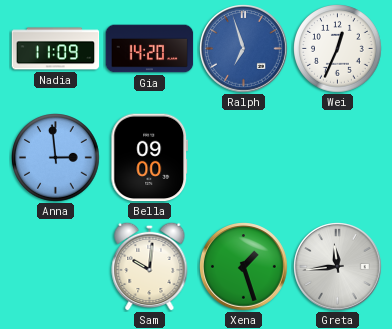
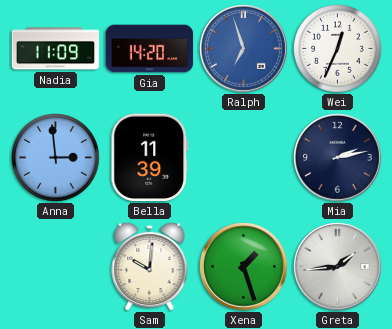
Bella: 09:00 -> 11:39 (150, 158)
Mia: none -> 2:13 (338, 158)
Greta: 11:44 -> 1:44 (338, 267)
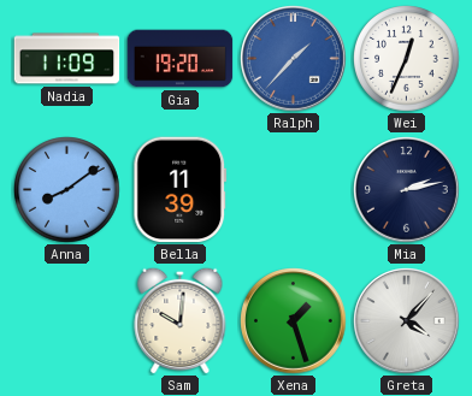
Gia: 14:20 -> 19:20 (181, 59)
Ralph: 6:57 -> 1:37 (294, 59)
Anna: 2:59 -> 8:09 (67, 190)
Greta: 1:44 -> 4:07 (407, 321)
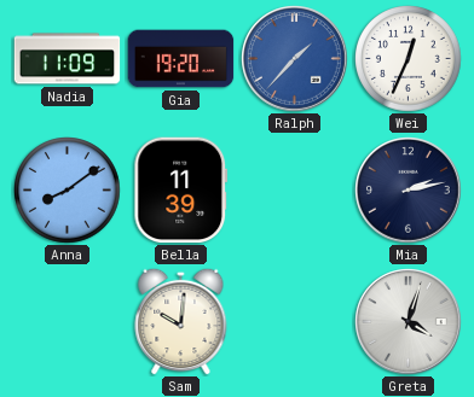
Xena: 1:27 -> none (294, 321)
Greta: 4:07 -> 4:03 (409, 322)
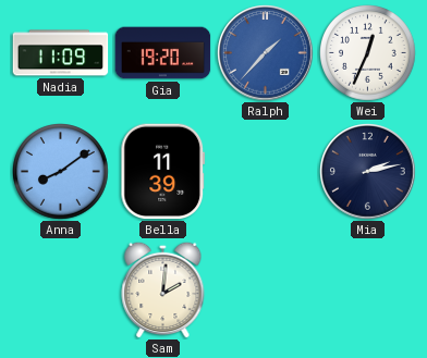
Sam: 10:01 -> 2:01 (163, 289)
Greta: 4:03 -> none (409, 322)
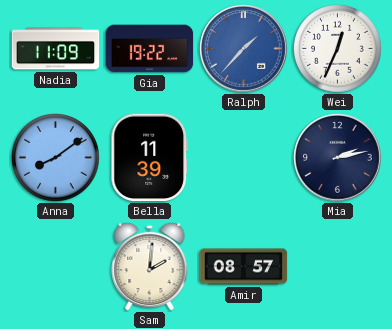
Gia: 19:20 -> 19:22 (150, 49)
Amir: none -> 08:57 (244, 267)
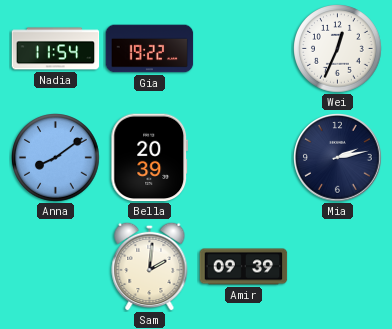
Nadia: 11:09 -> 11:54 (56, 49)
Ralph: 1:37 -> none (244, 49)
Bella: 11:39 -> 20:39 (150, 158)
Amir: 08:57 -> 09:39 (244, 267)
